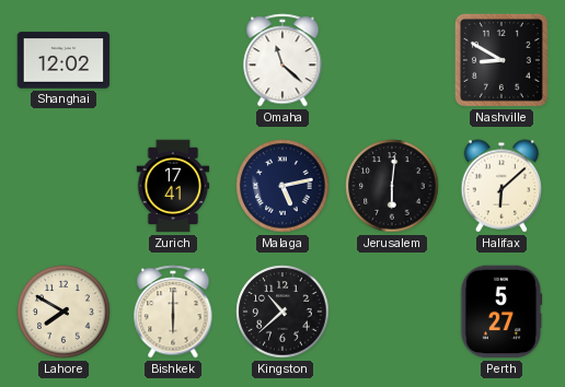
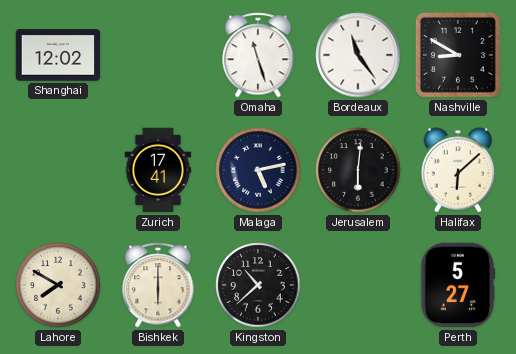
Omaha: 11:22 -> 11:27 (258, 55)
Bordeaux: none -> 11:24 (358, 55)
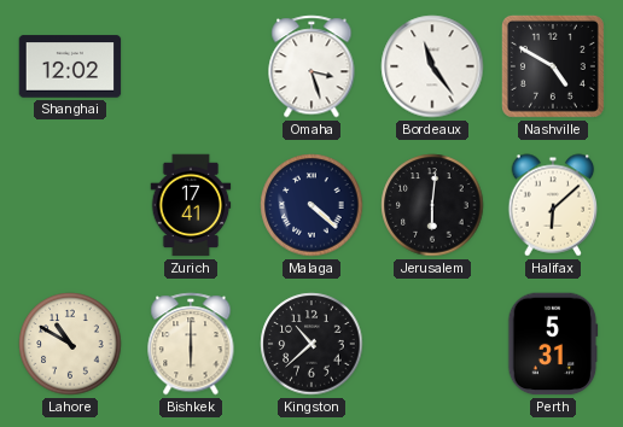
Omaha: 11:27 -> 3:27 (311, 66)
Nashville: 8:50 -> 4:50 (553, 66)
Malaga: 5:13 -> 4:22 (311, 205)
Lahore: 7:50 -> 10:50 (70, 344)
Perth: 5:27 -> 5:31 (553, 344)
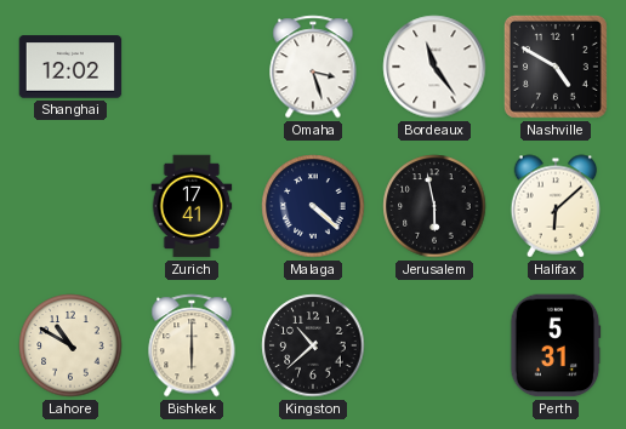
Jerusalem: 6:01 -> 5:58 (434, 206)
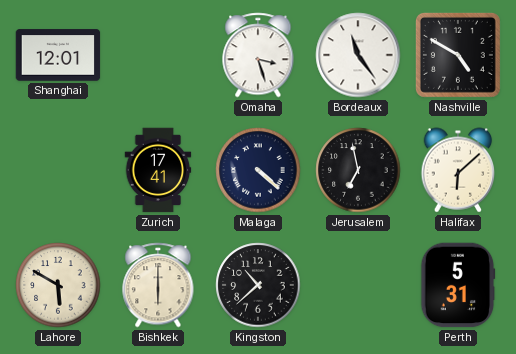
Shanghai: 12:02 -> 12:01 (58, 55)
Jerusalem: 5:58 -> 6:58 (358, 170)
Lahore: 10:50 -> 5:50 (58, 285)
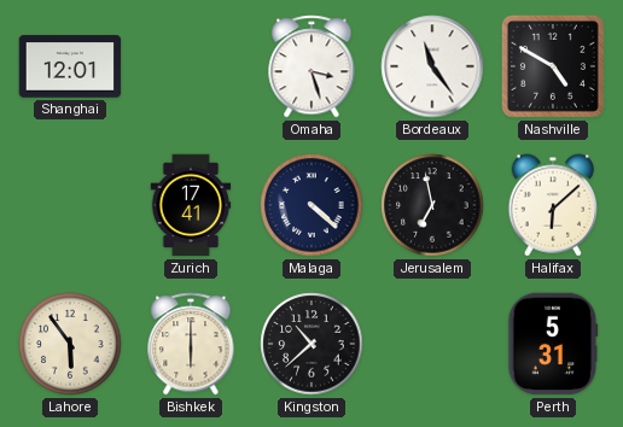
Lahore: 5:50 -> 5:54 (70, 344)
